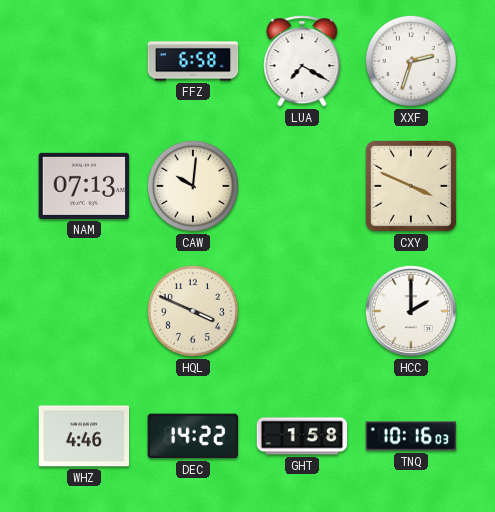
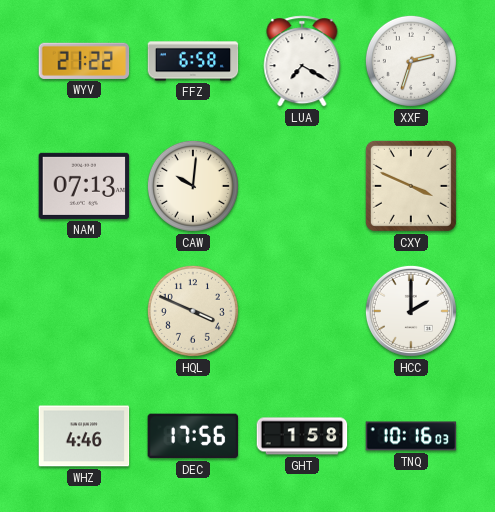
WYV: none -> 21:22 (84, 61)
DEC: 14:22 -> 17:56 (193, 436)
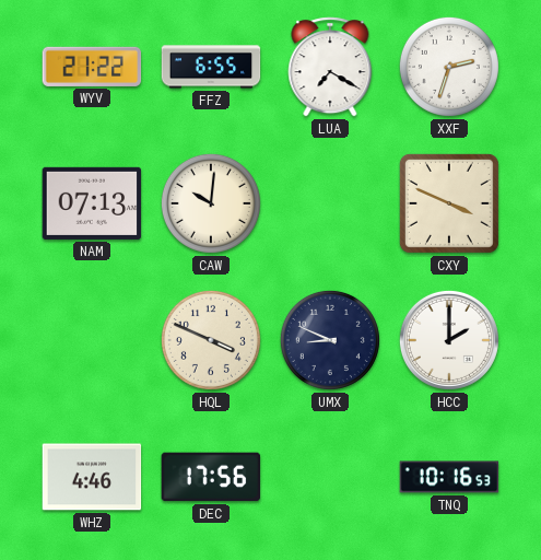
FFZ: 6:58 -> 6:55 (211, 67)
UMX: none -> 8:49 (330, 340)
GHT: 1:58 -> none (302, 436)
TNQ: 10:16:03 -> 10:16:53 (449, 477)
